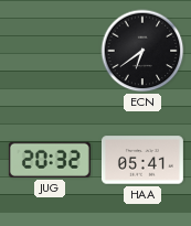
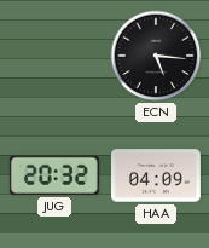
ECN: 6:39 -> 5:16 (156, 56)
HAA: 05:41 -> 04:09 (156, 175)
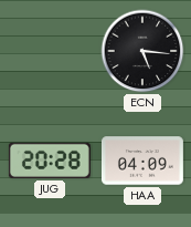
JUG: 20:32 -> 20:28 (50, 161)
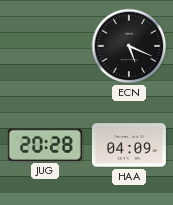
ECN: 5:16 -> 5:19 (129, 46)
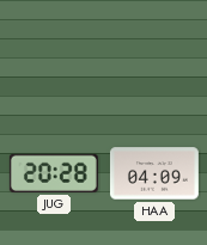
ECN: 5:19 -> none (129, 46)
